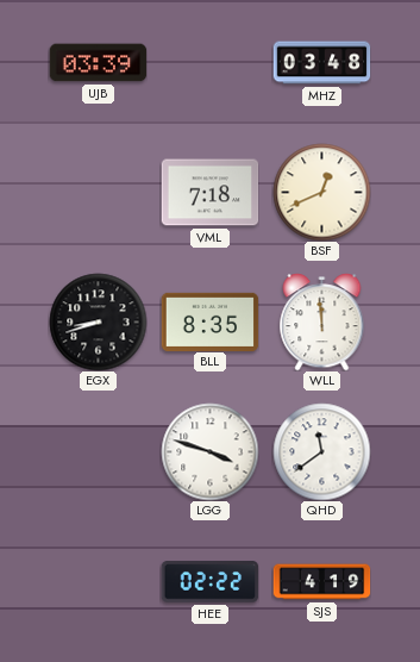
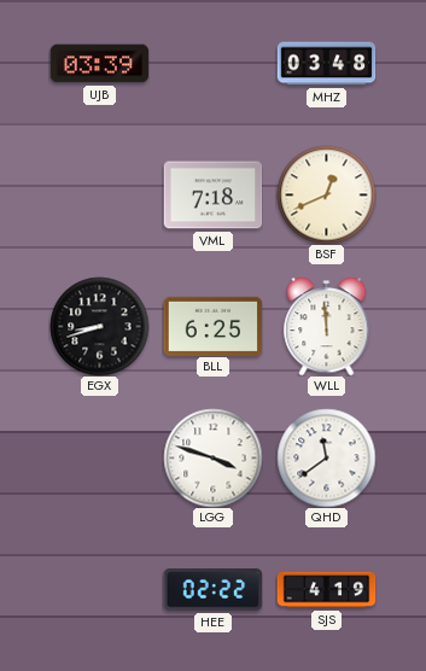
BLL: 8:35 -> 6:25 (212, 326)
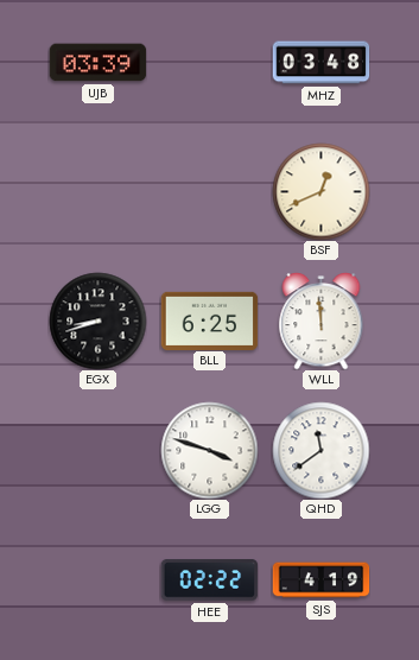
VML: 7:18 -> none (212, 196)
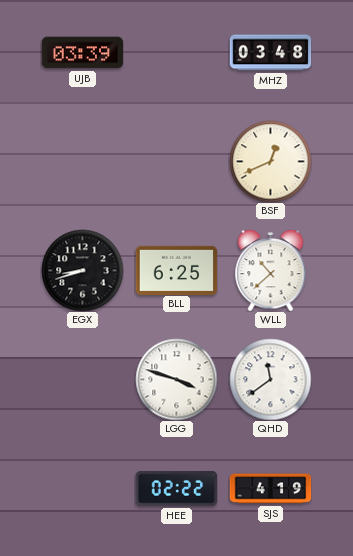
WLL: 11:59 -> 10:38 (271, 271)
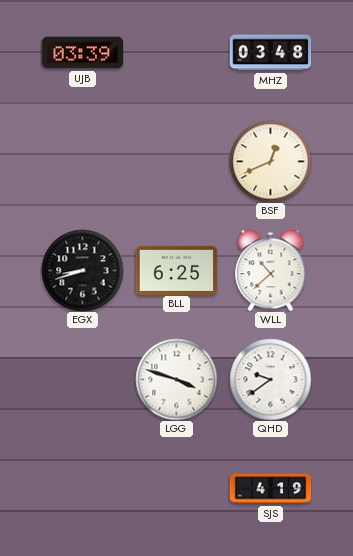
QHD: 11:39 -> 9:39 (270, 379)
HEE: 02:22 -> none (176, 489)
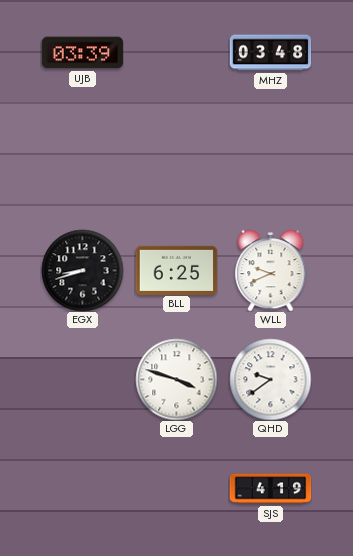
BSF: 12:41 -> none (270, 161)
WLL: 10:38 -> 9:41 (271, 271)
